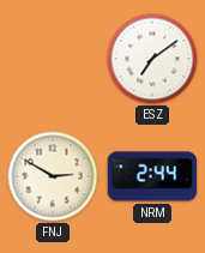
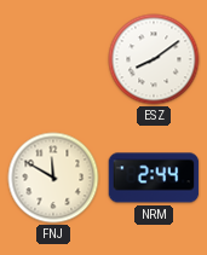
ESZ: 7:09 -> 8:09 (154, 59)
FNJ: 2:50 -> 11:50 (53, 178)
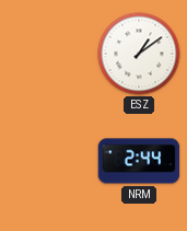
ESZ: 8:09 -> 1:09 (139, 54)
FNJ: 11:50 -> none (53, 178)
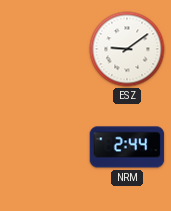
ESZ: 1:09 -> 9:09 (127, 49)
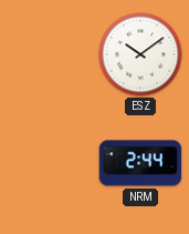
ESZ: 9:09 -> 10:09 (140, 54)
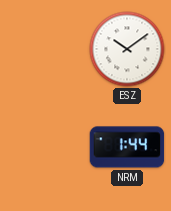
NRM: 2:44 -> 1:44 (127, 147)
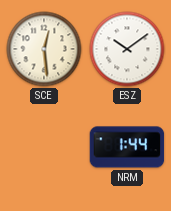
SCE: none -> 12:29 (44, 49)
